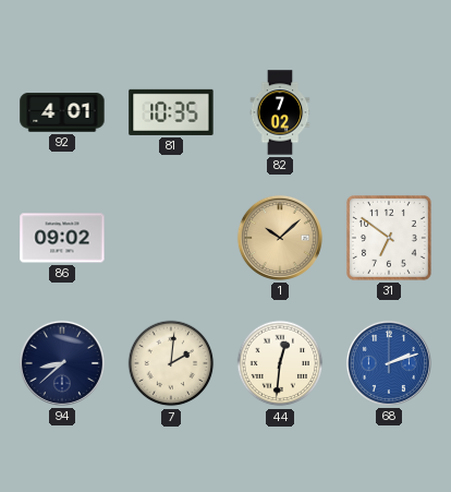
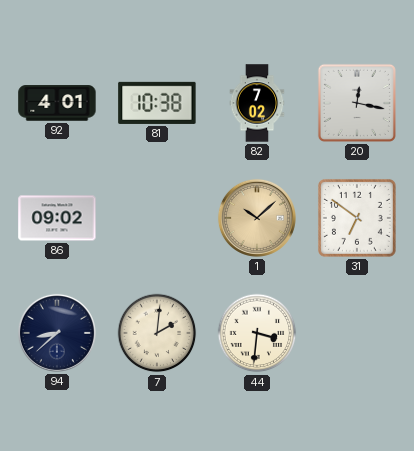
81: 10:35 -> 10:38 (157, 103)
20: none -> 12:17 (357, 103)
44: 12:31 -> 3:31 (257, 333)
68: 2:12 -> none (389, 363)
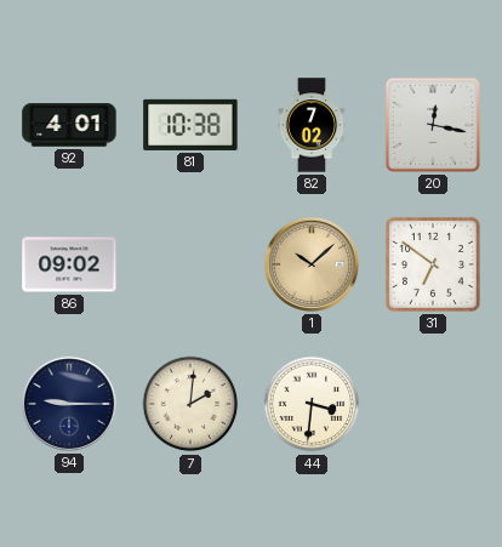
94: 8:38 -> 9:15 (69, 404)
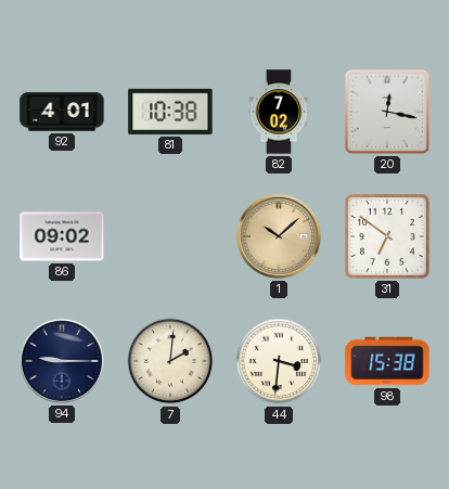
98: none -> 15:38 (387, 361)
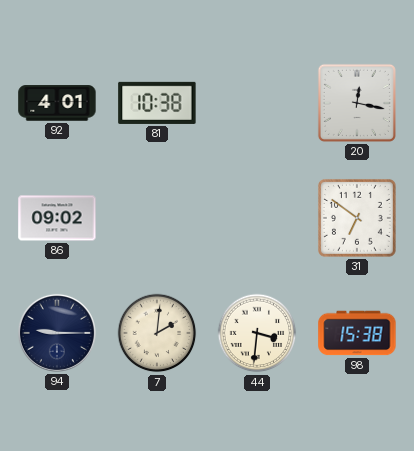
82: 7:02 -> none (279, 112)
1: 10:08 -> none (279, 236)
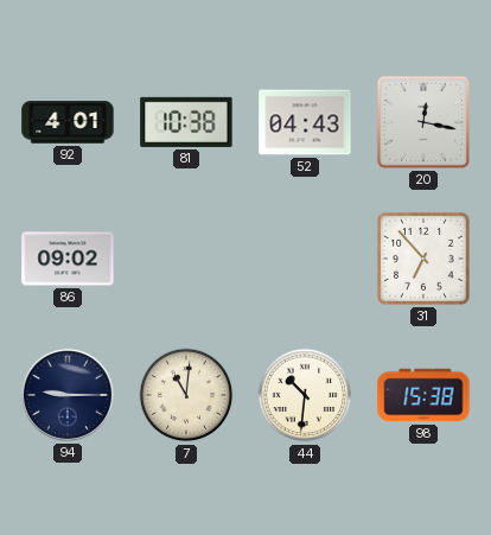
52: none -> 04:43 (305, 122)
31: 6:51 -> 6:53 (423, 259)
7: 2:01 -> 11:01 (186, 395)
44: 3:31 -> 10:31 (305, 395)
